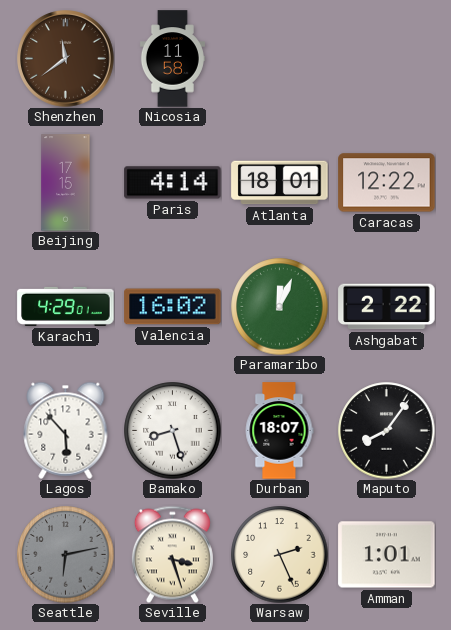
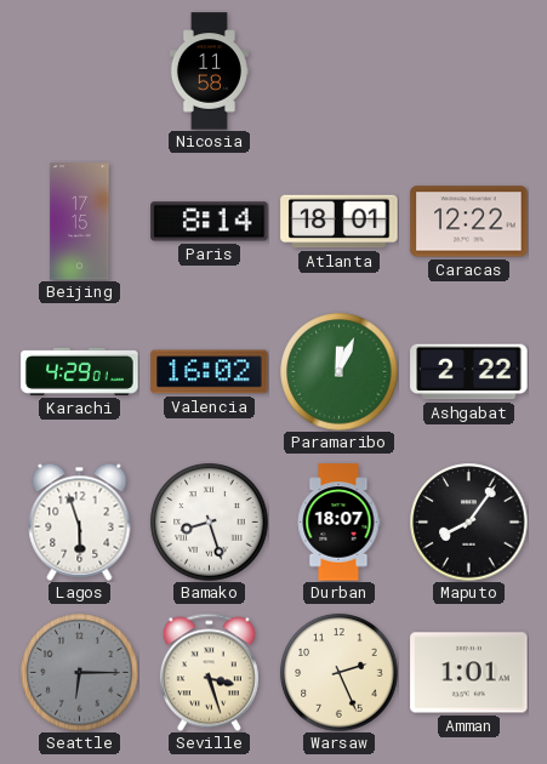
Shenzhen: 11:39 -> none (66, 59)
Paris: 4:14 -> 8:14 (210, 222)
Lagos: 5:53 -> 5:57 (80, 521)
Seattle: 6:13 -> 6:15 (80, 673)
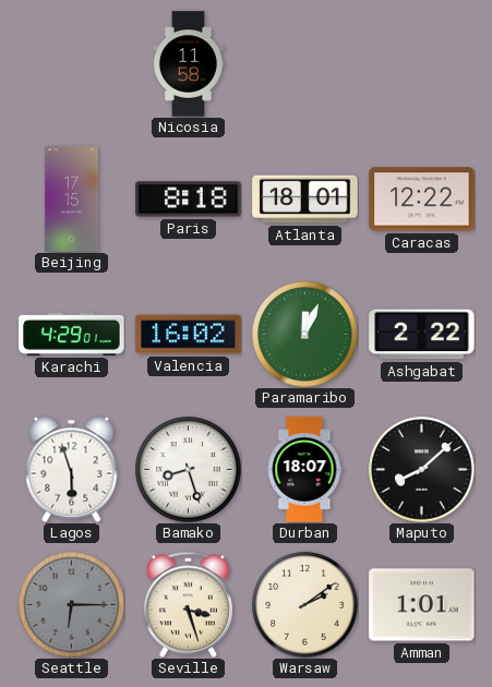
Paris: 8:14 -> 8:18 (189, 200)
Maputo: 8:06 -> 8:08 (422, 470)
Warsaw: 2:26 -> 2:09 (305, 605)
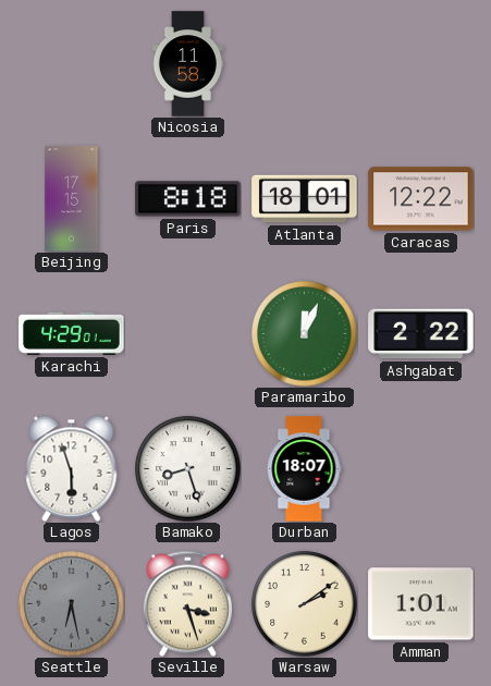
Valencia: 16:02 -> none (189, 335)
Maputo: 8:08 -> none (422, 470)
Seattle: 6:15 -> 6:28 (72, 604)
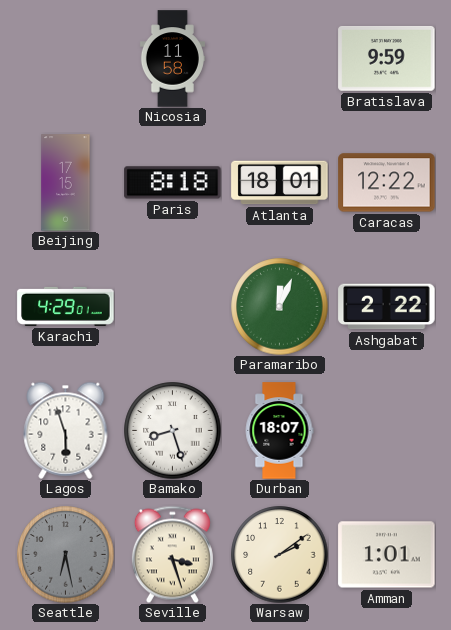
Bratislava: none -> 9:59 (387, 58)
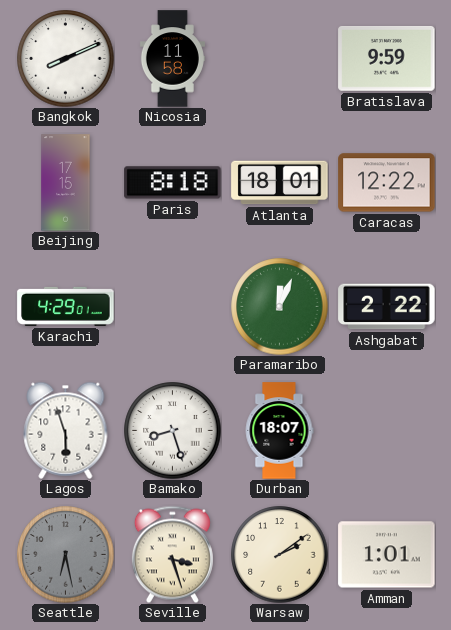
Bangkok: none -> 8:11 (66, 59)
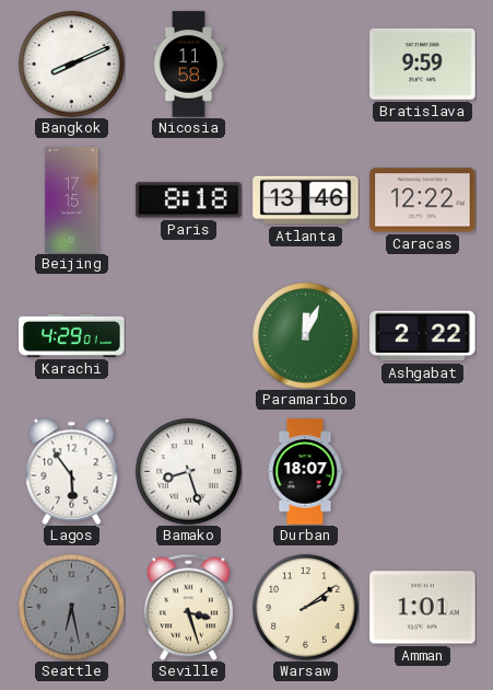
Atlanta: 18:01 -> 13:46 (306, 200)
Lagos: 5:57 -> 5:54 (72, 471)
